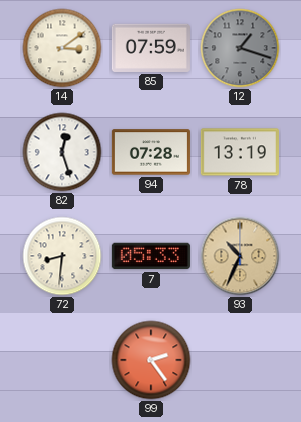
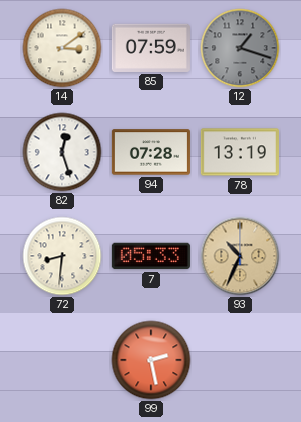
99: 2:24 -> 2:28 (151, 360)
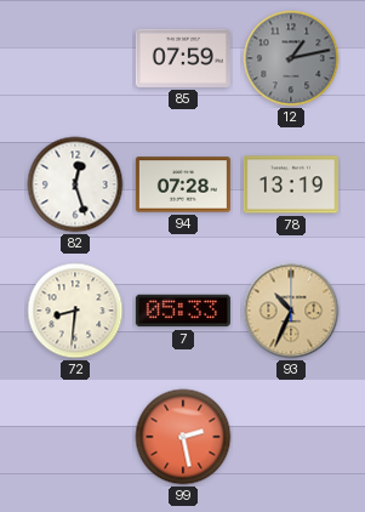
14: 3:09 -> none (62, 48)
12: 1:18 -> 1:13 (291, 58)
